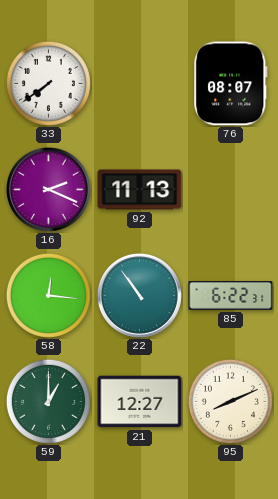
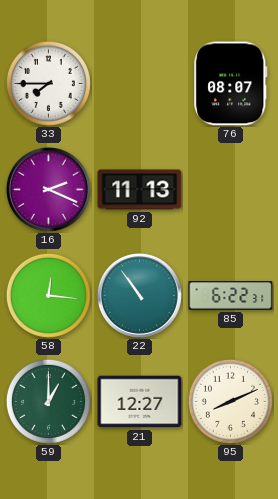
33: 7:39 -> 7:45 (48, 83)
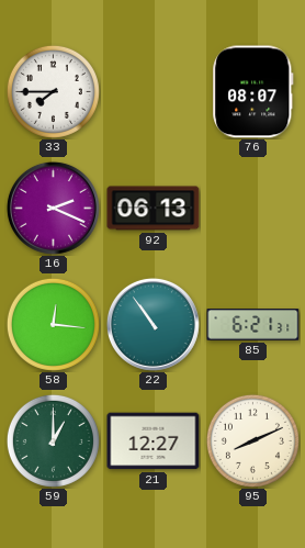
92: 11:13 -> 06:13 (154, 209)
85: 6:22 -> 6:21 (253, 325)
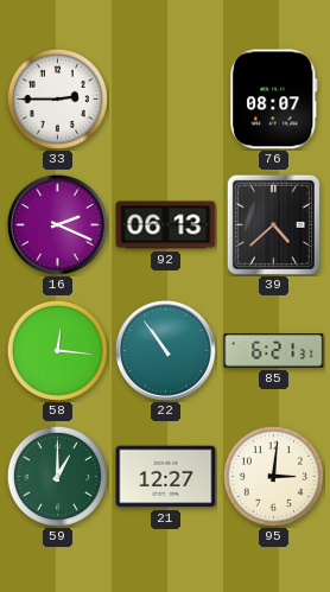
33: 7:45 -> 2:45 (57, 98)
39: none -> 4:38 (273, 224)
95: 8:11 -> 3:01 (273, 476)
